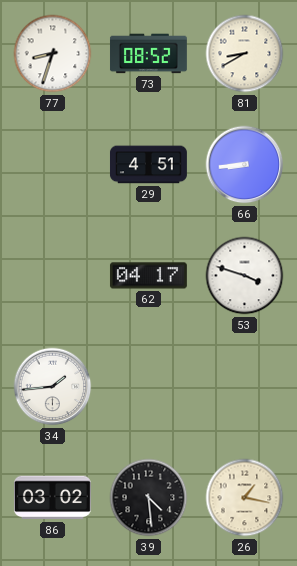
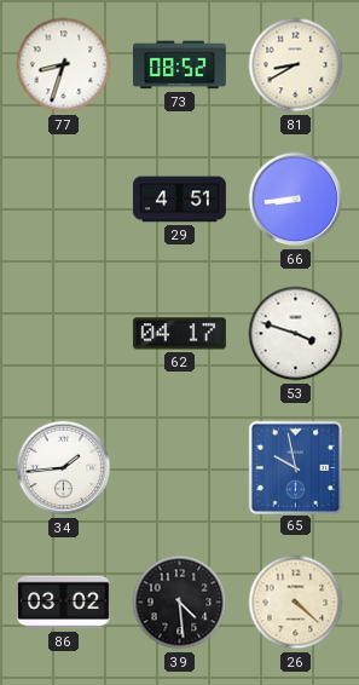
65: none -> 9:58 (295, 467)
26: 1:17 -> 4:22 (296, 603)
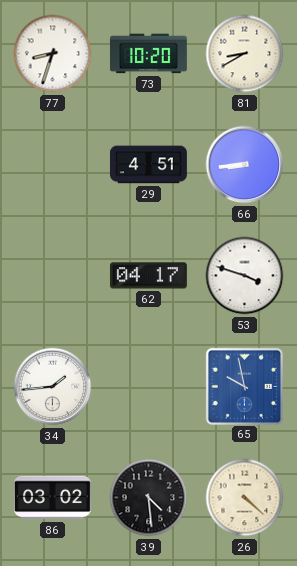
73: 08:52 -> 10:20 (148, 54)
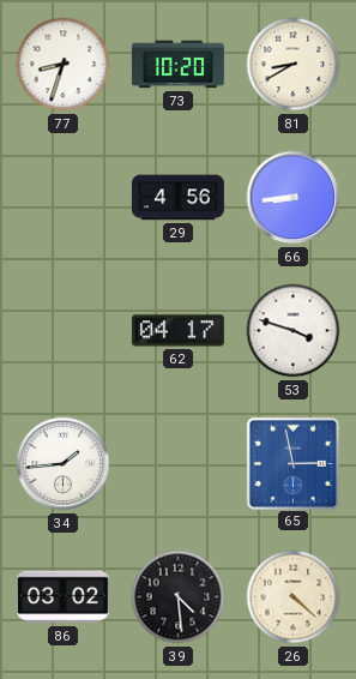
29: 4:51 -> 4:56 (177, 198)
65: 9:58 -> 2:58 (292, 463)
